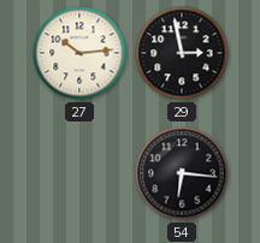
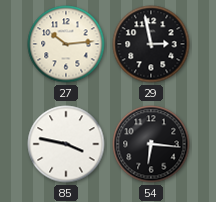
85: none -> 3:47 (66, 144)
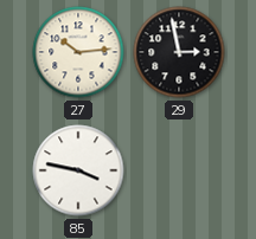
54: 6:16 -> none (151, 144)
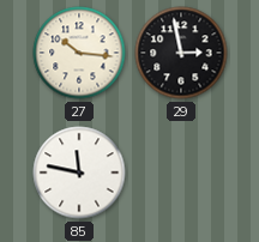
27: 10:14 -> 10:16 (79, 53)
85: 3:47 -> 11:47 (79, 173)
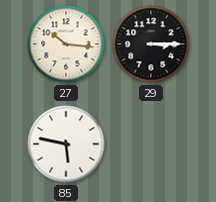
29: 2:58 -> 3:15 (151, 44)
85: 11:47 -> 5:47 (66, 144)
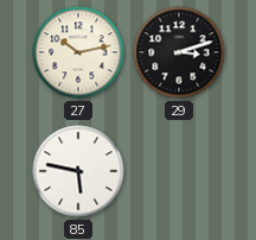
27: 10:16 -> 10:13 (78, 52)
29: 3:15 -> 3:12 (179, 52)
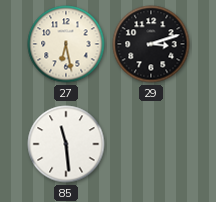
27: 10:13 -> 6:28 (66, 44)
85: 5:47 -> 11:29 (66, 144)
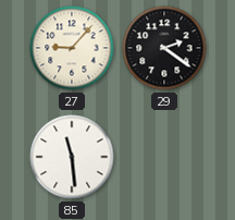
27: 6:28 -> 9:07 (72, 48)
29: 3:12 -> 2:21 (164, 48)
